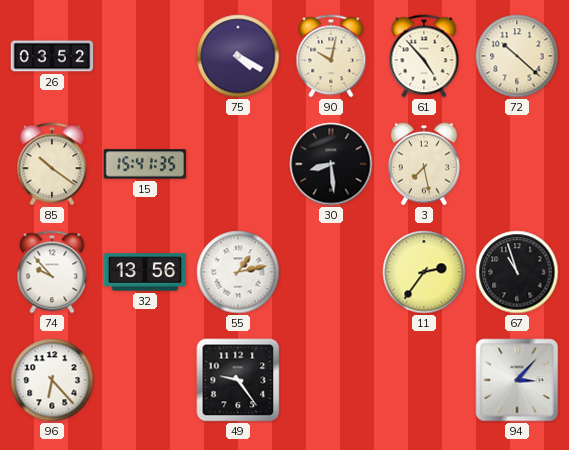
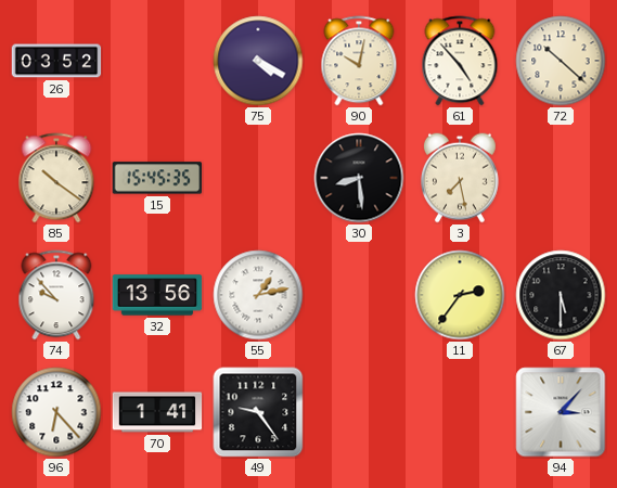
15: 15:41 -> 15:45 (157, 178)
67: 10:57 -> 5:30 (561, 295)
70: none -> 1:41 (157, 412)
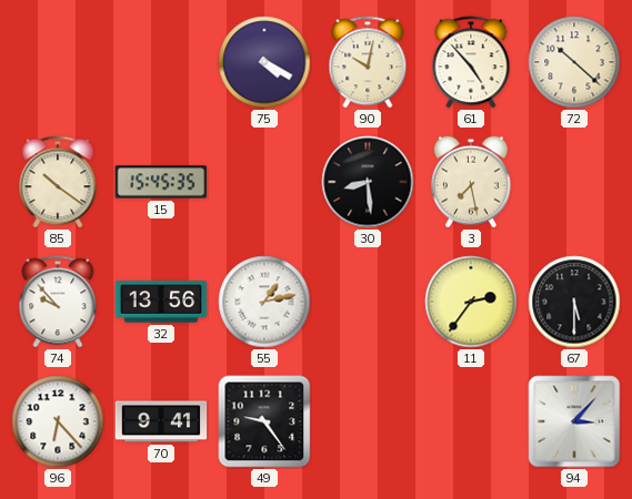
26: 03:52 -> none (56, 61)
70: 1:41 -> 9:41 (161, 421)
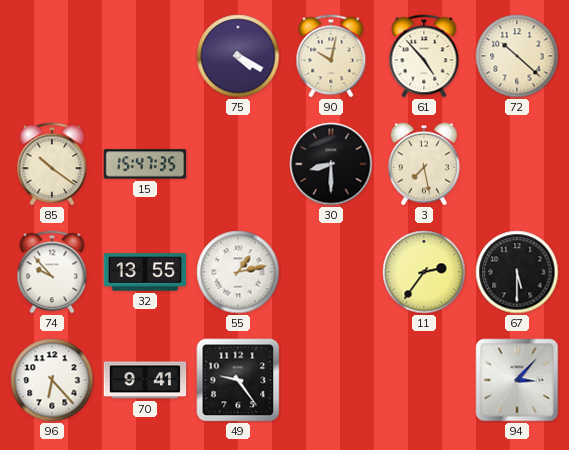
15: 15:45 -> 15:47 (145, 164)
30: 8:29 -> 8:30 (331, 164)
32: 13:56 -> 13:55 (145, 272)
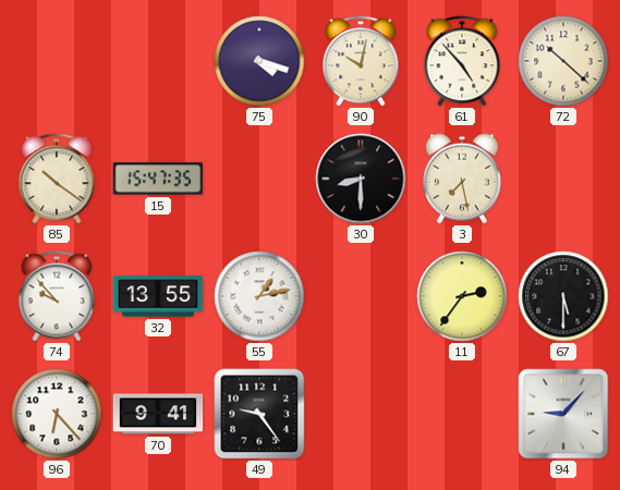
75: 4:20 -> 4:18 (259, 61)
94: 3:07 -> 9:07 (563, 414)
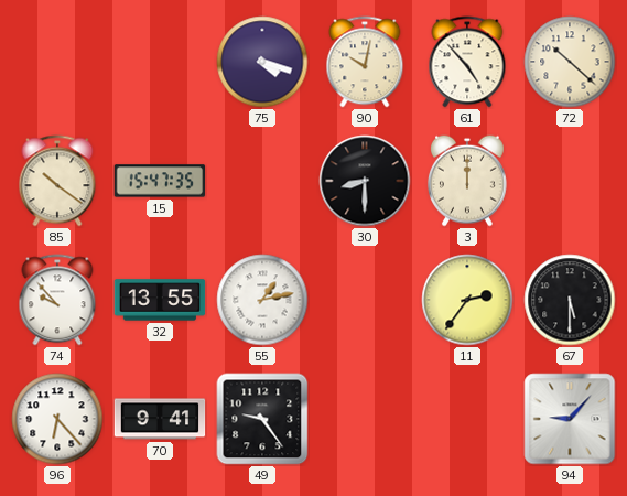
3: 7:28 -> 12:00 (467, 181)
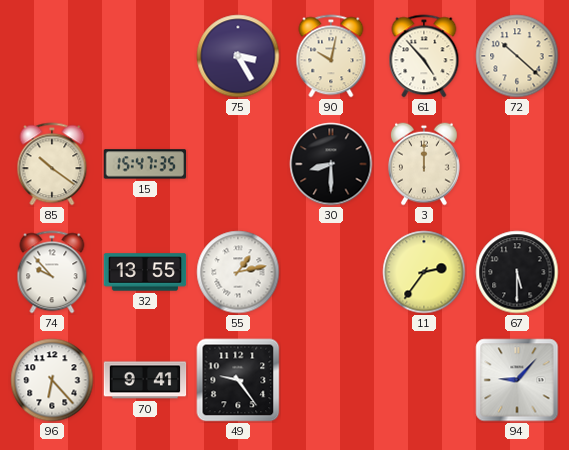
75: 4:18 -> 3:25 (238, 56)
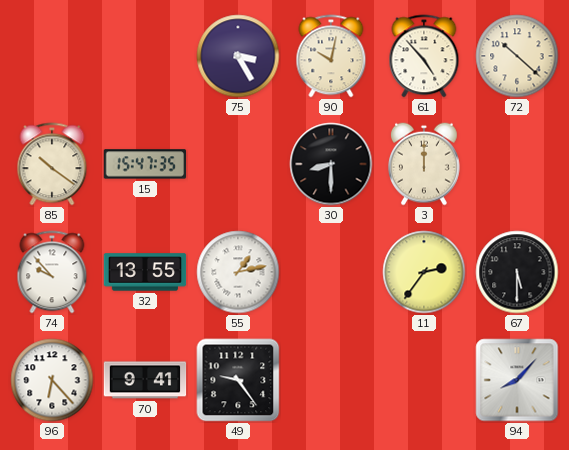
94: 9:07 -> 8:07 (517, 380)
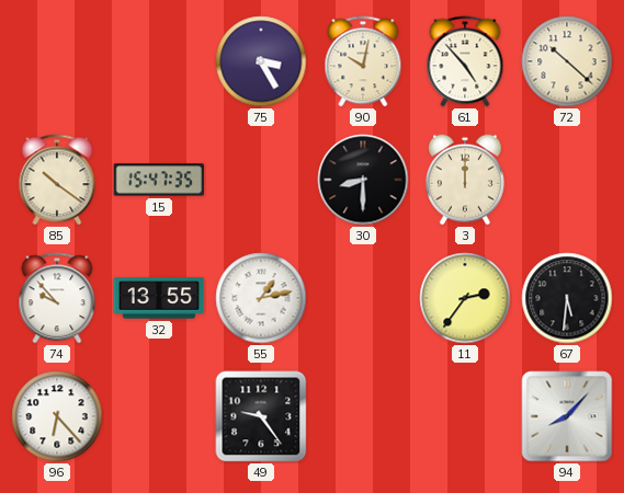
67: 5:30 -> 5:31 (567, 298)
70: 9:41 -> none (145, 380)
